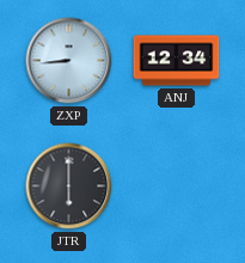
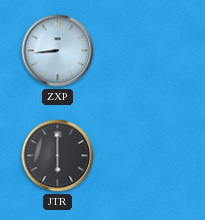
ANJ: 12:34 -> none (177, 61)
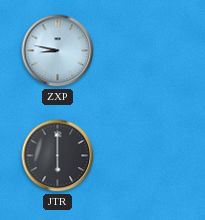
ZXP: 8:44 -> 8:47 (58, 51)
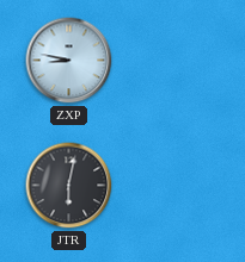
JTR: 6:00 -> 6:02 (69, 186)
